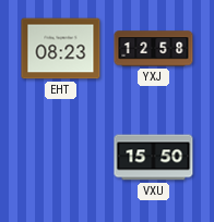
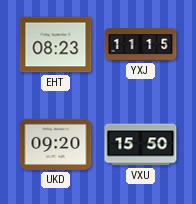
YXJ: 12:58 -> 11:15 (141, 45)
UKD: none -> 09:20 (56, 144)
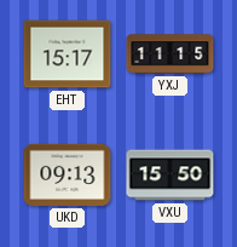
EHT: 08:23 -> 15:17 (68, 54)
UKD: 09:20 -> 09:13 (68, 174)
